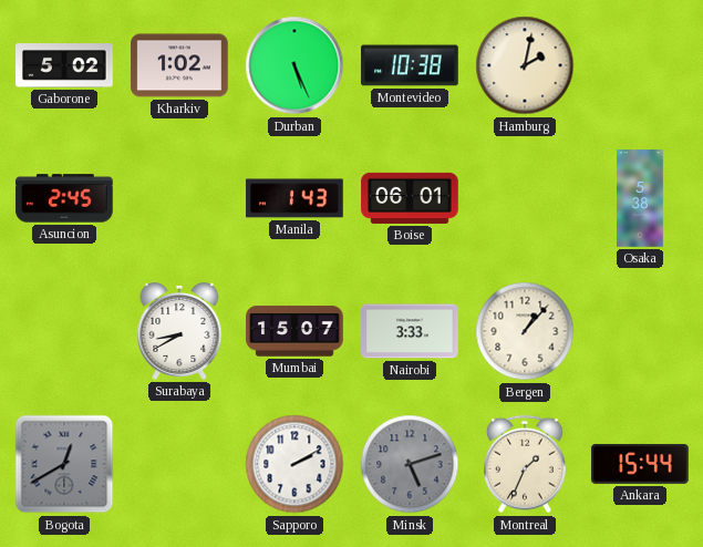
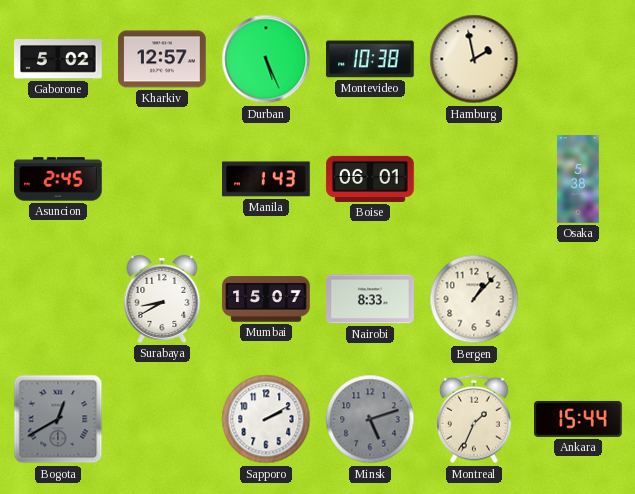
Kharkiv: 1:02 -> 12:57 (162, 59)
Hamburg: 2:02 -> 1:58 (474, 59)
Nairobi: 3:33 -> 8:33 (370, 299)
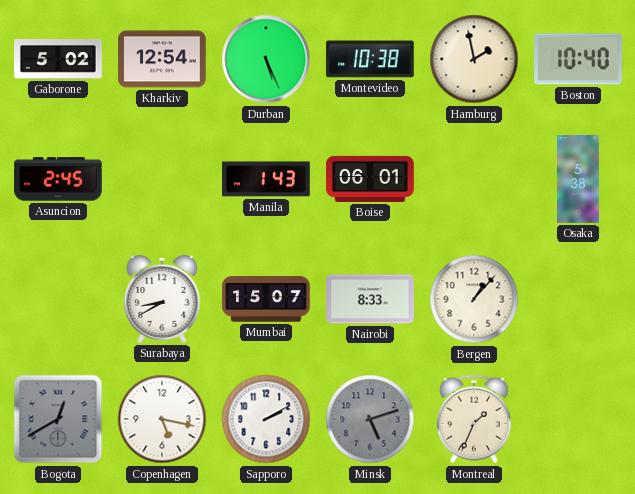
Kharkiv: 12:57 -> 12:54 (162, 59)
Boston: none -> 10:40 (578, 59)
Copenhagen: none -> 5:17 (162, 419)
Ankara: 15:44 -> none (578, 419)
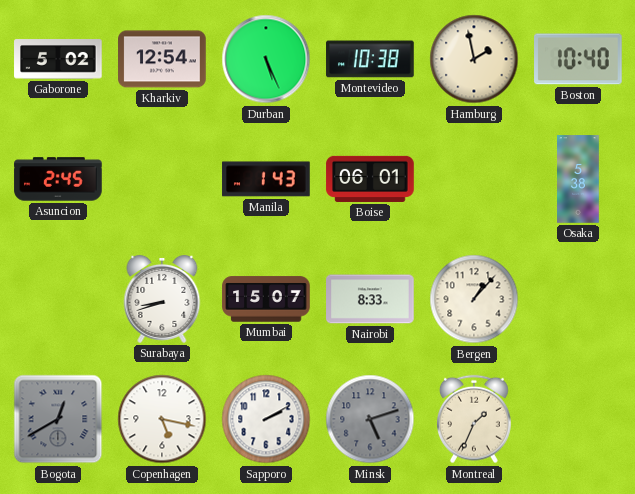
Surabaya: 8:40 -> 8:42 (162, 299)
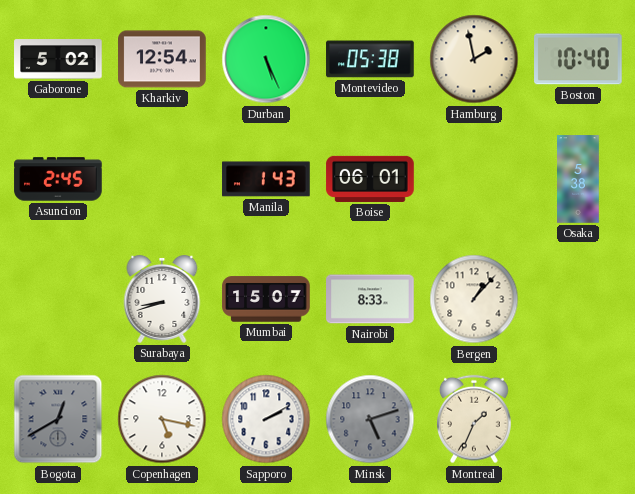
Montevideo: 10:38 -> 05:38 (370, 59)
